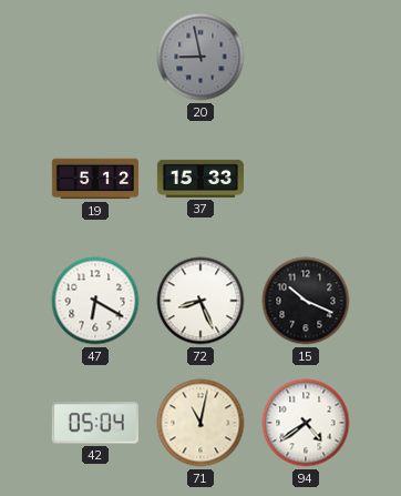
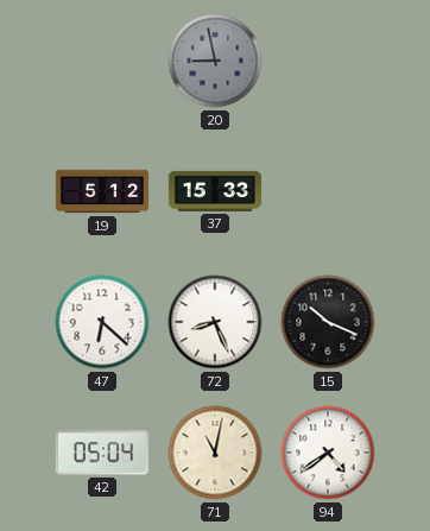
47: 6:20 -> 6:22 (102, 322)
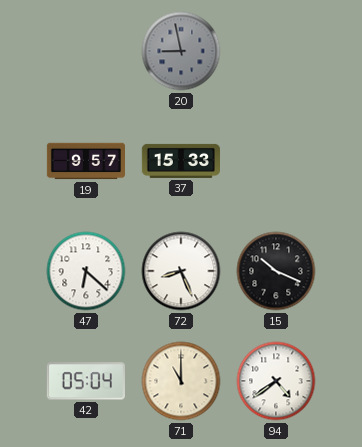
19: 5:12 -> 9:57 (85, 161)
71: 11:02 -> 11:00 (181, 381)
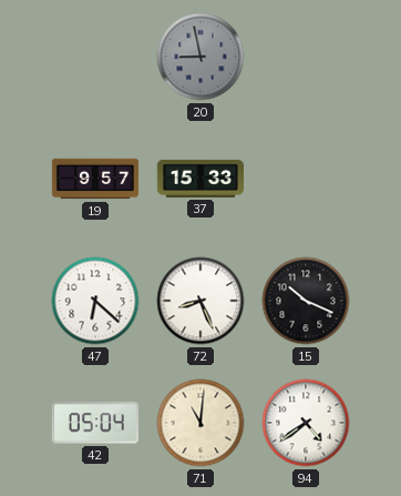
71: 11:00 -> 11:01 (200, 423)
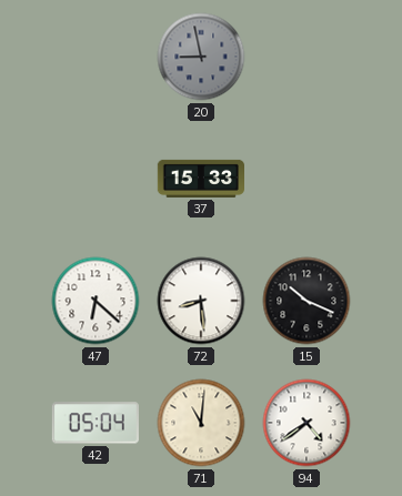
19: 9:57 -> none (94, 179)
72: 8:26 -> 8:29 (201, 301)
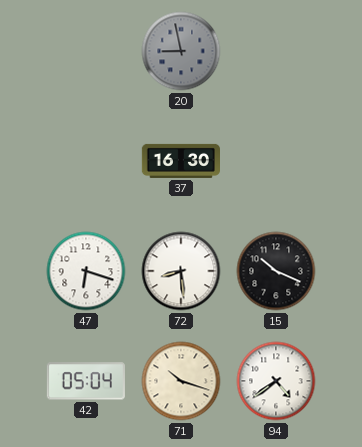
37: 15:33 -> 16:30 (180, 161)
47: 6:22 -> 6:18 (86, 271)
71: 11:01 -> 10:18 (181, 381)
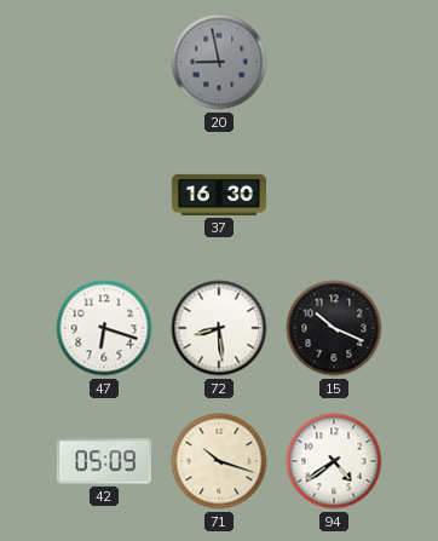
42: 05:04 -> 05:09 (104, 461)
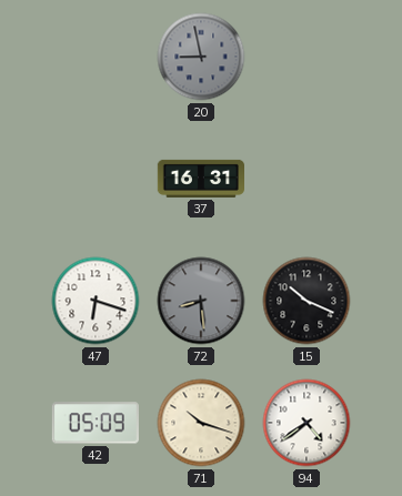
37: 16:30 -> 16:31 (200, 179)
72 dial: white -> grey (201, 301)
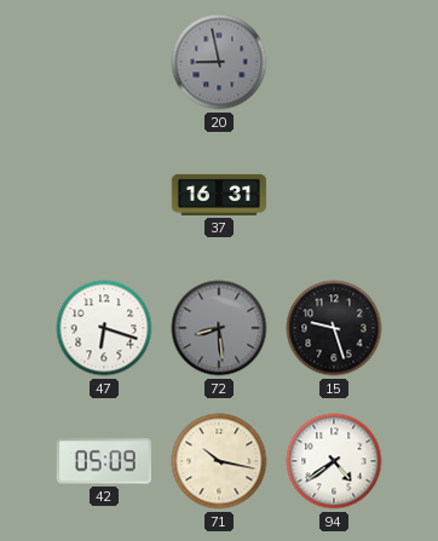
15: 10:19 -> 9:27 (334, 328)
71: 10:18 -> 10:17 (219, 461)
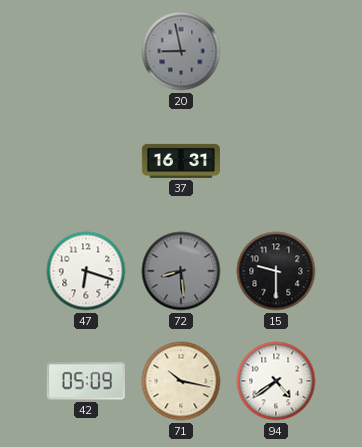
15: 9:27 -> 9:30 (276, 271)
